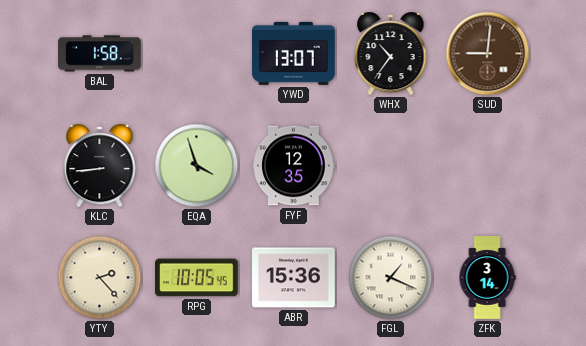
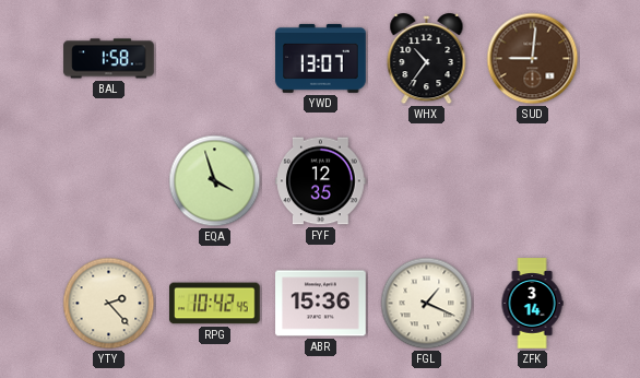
KLC: 8:44 -> none (100, 167)
RPG: 10:05 -> 10:42 (215, 304)
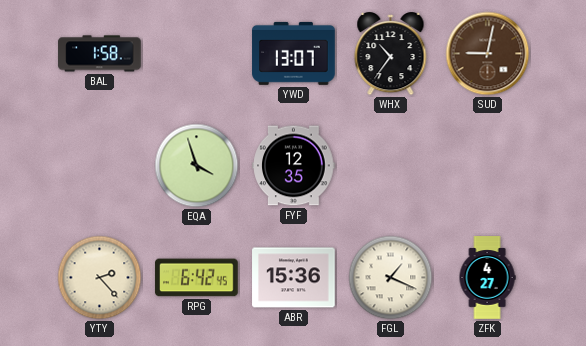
SUD: 9:01 -> 9:02 (488, 54)
RPG: 10:42 -> 6:42 (197, 278)
ZFK: 3:14 -> 4:27 (487, 278)
